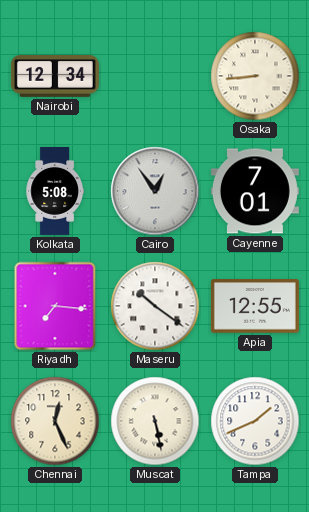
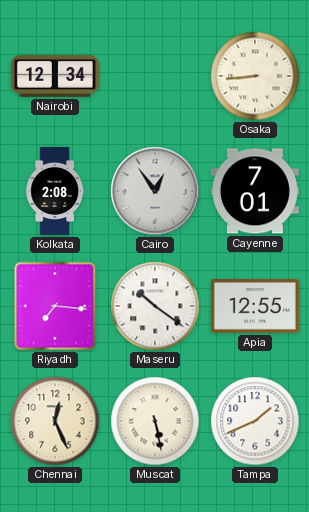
Kolkata: 5:08 -> 2:08 (55, 191)
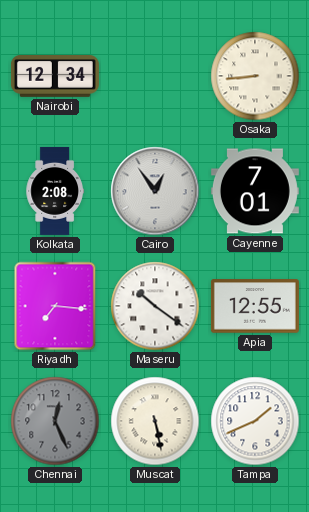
Chennai dial: cream -> grey (55, 421)
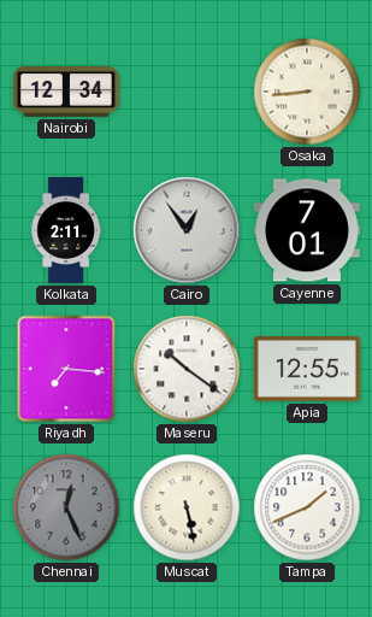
Kolkata: 2:08 -> 2:11 (66, 230)
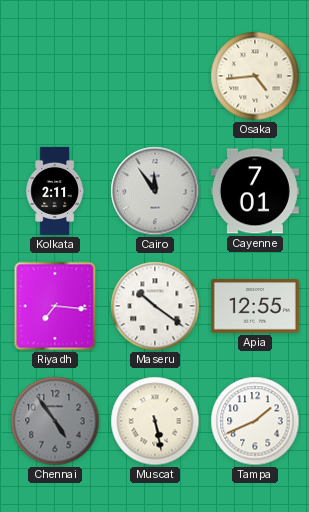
Nairobi: 12:34 -> none (66, 93)
Osaka: 8:44 -> 4:44 (255, 76)
Cairo: 12:54 -> 11:54 (155, 191)
Chennai: 12:26 -> 4:54 (55, 421)
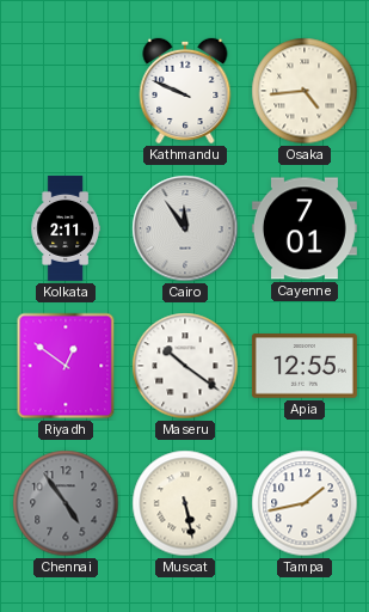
Kathmandu: none -> 9:49 (185, 91)
Riyadh: 7:16 -> 12:51 (66, 366)
Tampa: 1:41 -> 1:43 (305, 503)
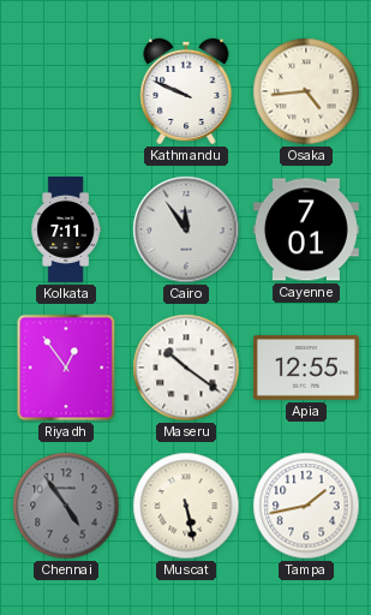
Kolkata: 2:11 -> 7:11 (66, 229)
Riyadh: 12:51 -> 12:54 (66, 368)
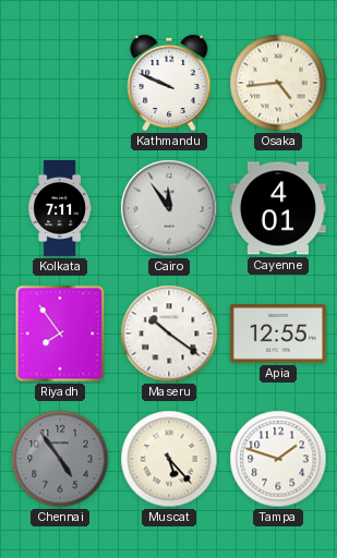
Cayenne: 7:01 -> 4:01 (278, 208)
Riyadh: 12:54 -> 7:54 (60, 333)
Muscat: 5:28 -> 5:23 (169, 459)
Tampa: 1:43 -> 1:48 (278, 459)
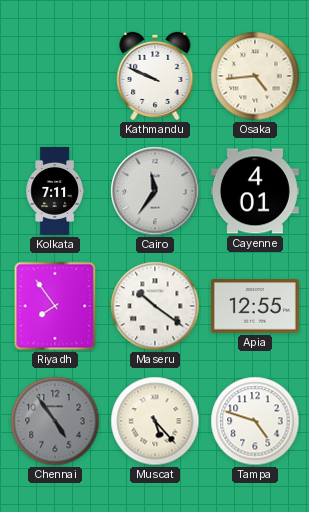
Cairo: 11:54 -> 11:36 (155, 191)
Tampa: 1:48 -> 4:48 (255, 421)
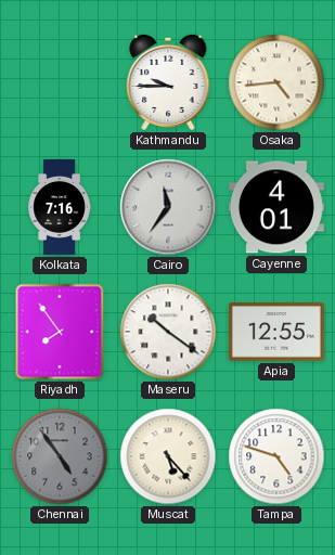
Kathmandu: 9:49 -> 9:45 (168, 82)
Kolkata: 7:11 -> 7:16 (60, 207)
